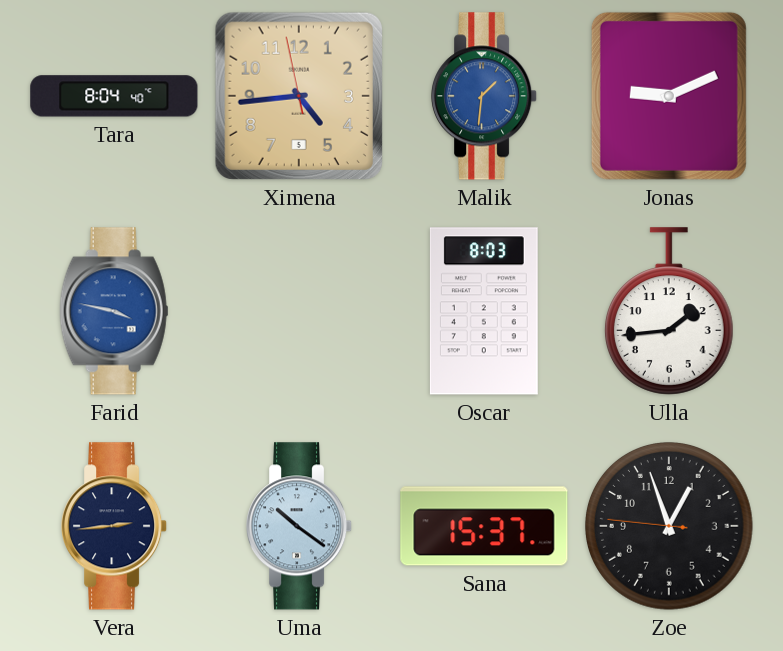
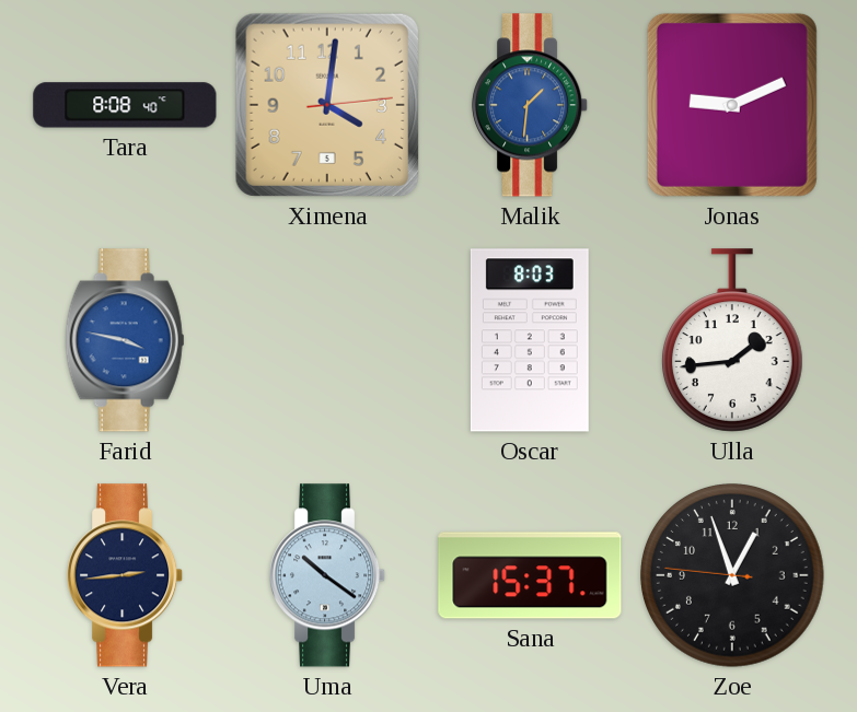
Tara: 8:04 -> 8:08 (125, 105)
Ximena: 4:43 -> 4:01 (327, 105)
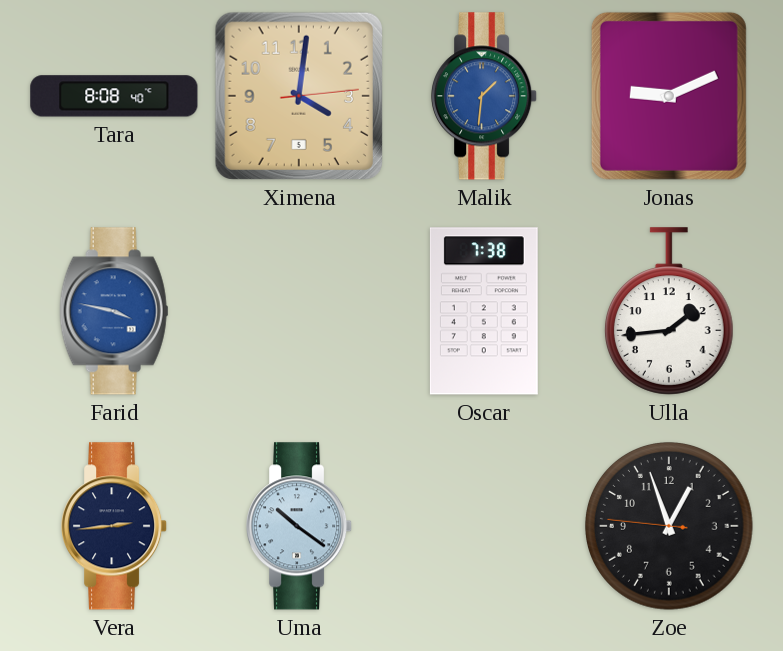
Oscar: 8:03 -> 7:38 (484, 311)
Sana: 15:37 -> none (530, 575)
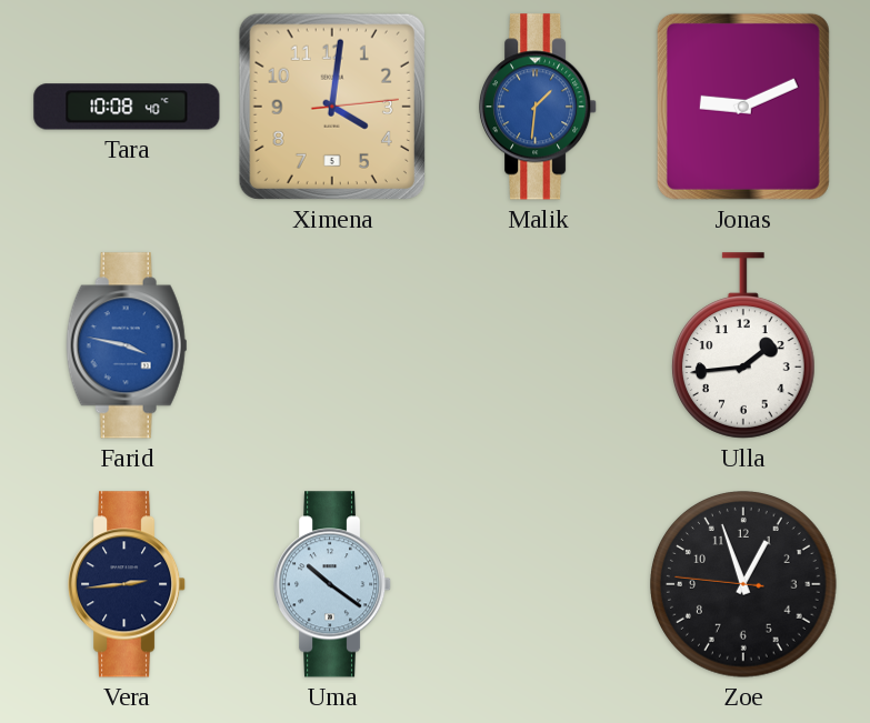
Tara: 8:08 -> 10:08 (127, 107)
Oscar: 7:38 -> none (484, 311)
